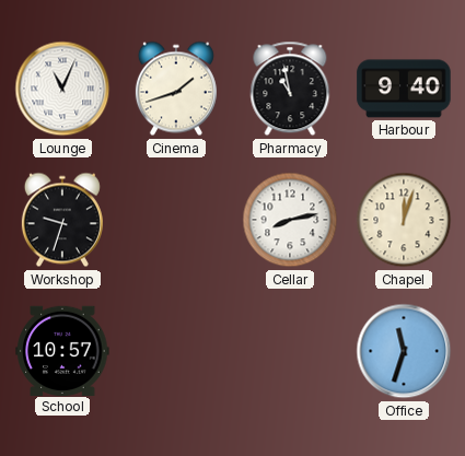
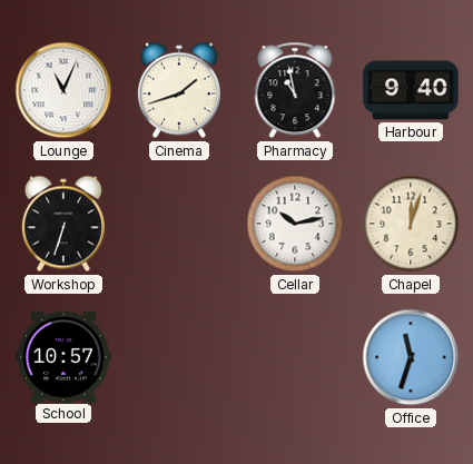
Workshop: 9:33 -> 6:33 (63, 224)
Cellar: 8:13 -> 10:13 (295, 224)
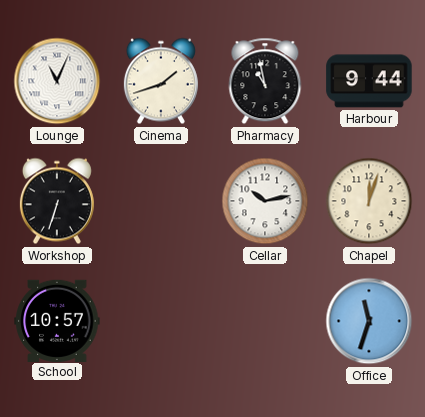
Harbour: 9:40 -> 9:44 (369, 81)
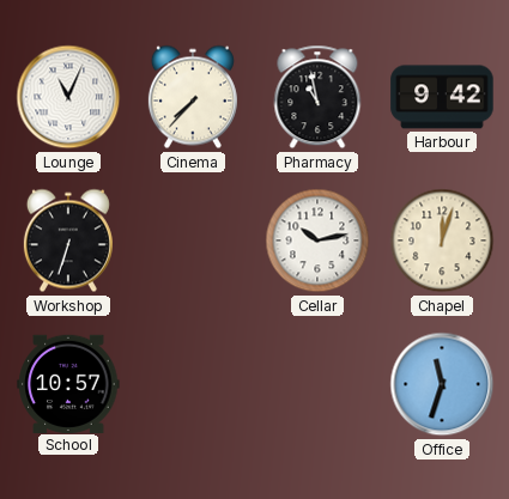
Cinema: 1:42 -> 7:37 (193, 97)
Harbour: 9:44 -> 9:42 (442, 97)
